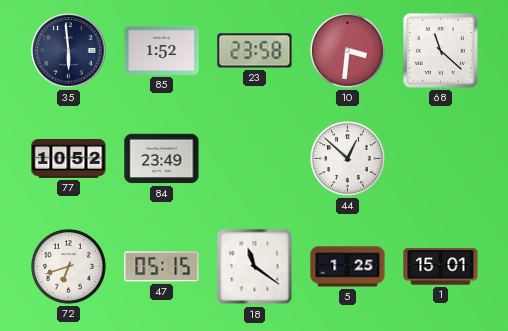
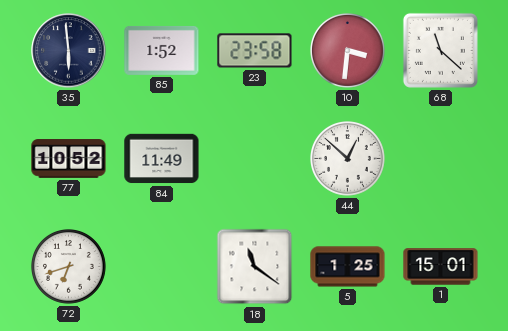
84: 23:49 -> 11:49 (162, 159)
47: 05:15 -> none (162, 267)
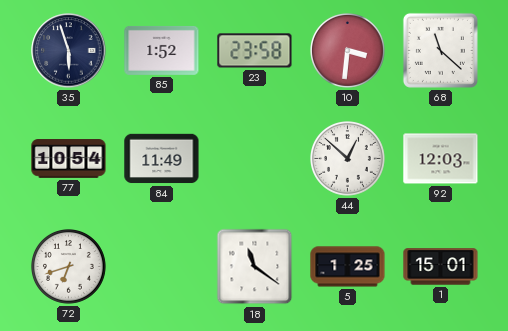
35: 5:59 -> 5:57 (69, 51)
77: 10:52 -> 10:54 (69, 159)
92: none -> 12:03 (441, 159)
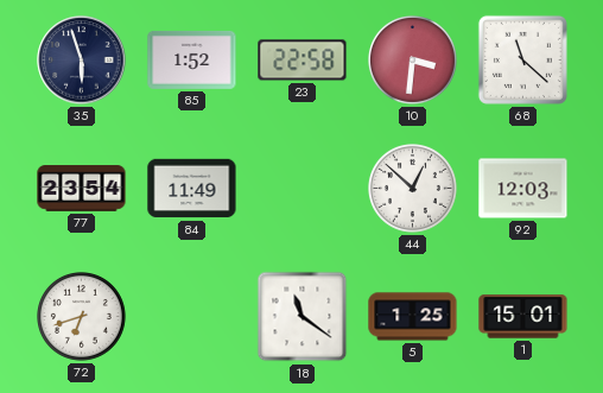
23: 23:58 -> 22:58 (303, 61)
77: 10:54 -> 23:54 (82, 189)
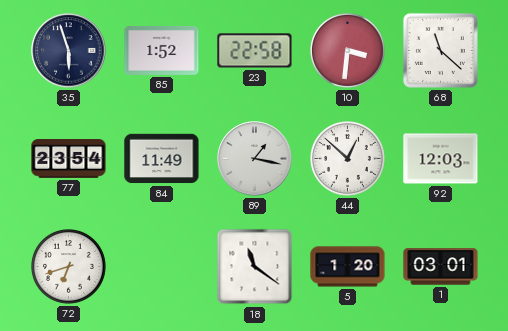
89: none -> 1:17 (255, 159)
5: 1:25 -> 1:20 (348, 267)
1: 15:01 -> 03:01 (441, 267)
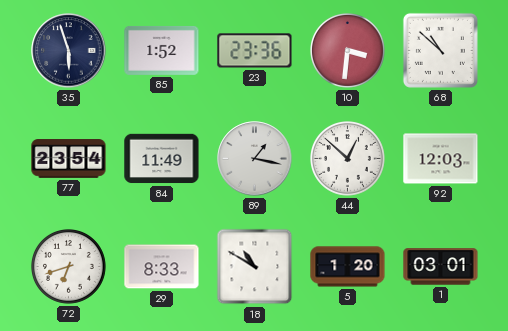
23: 22:58 -> 23:36 (255, 51)
68: 11:22 -> 10:52 (440, 50)
29: none -> 8:33 (162, 267)
18: 11:21 -> 10:50 (255, 267)
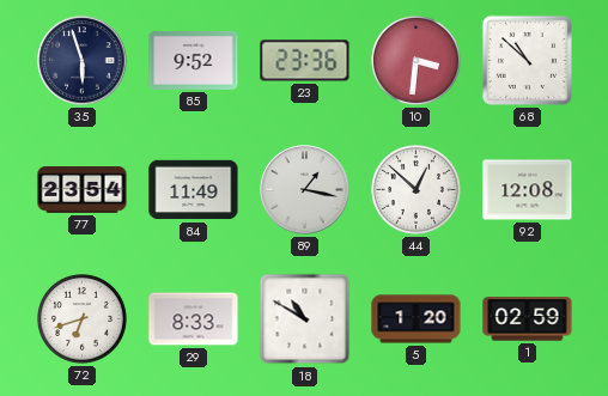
85: 1:52 -> 9:52 (194, 60)
92: 12:03 -> 12:08 (528, 190)
1: 03:01 -> 02:59 (528, 319)
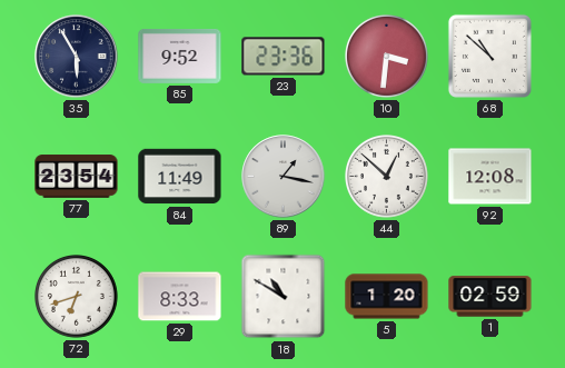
35: 5:57 -> 5:55 (77, 57)
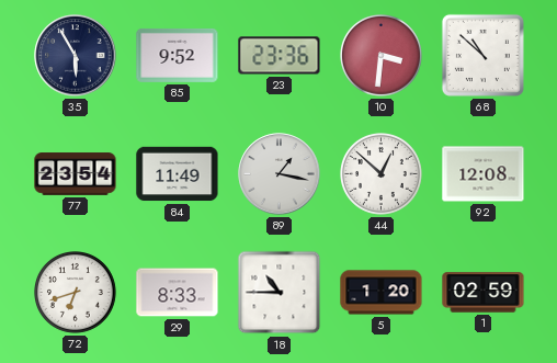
18: 10:50 -> 10:45 (280, 293)
